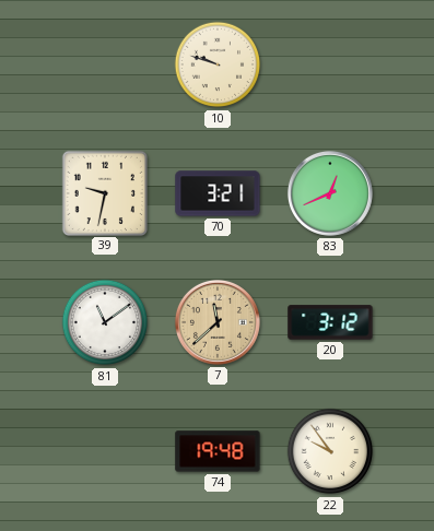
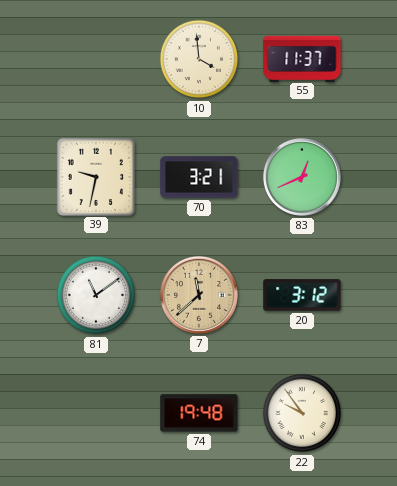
10: 9:48 -> 3:59 (199, 59)
55: none -> 11:37 (302, 58)
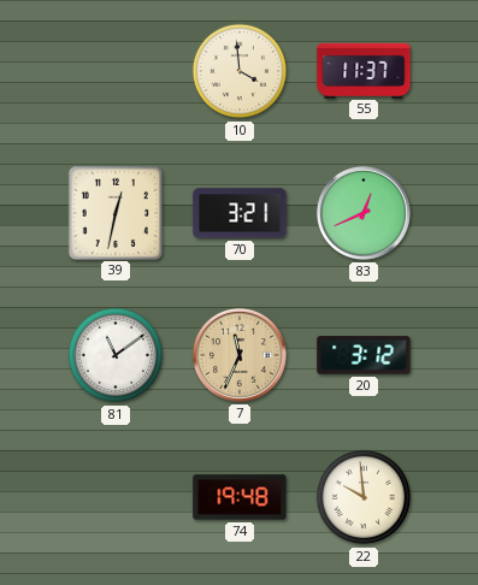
39: 9:32 -> 12:32 (114, 212)
7: 11:38 -> 11:34 (240, 355)
22: 9:54 -> 9:59 (364, 497)
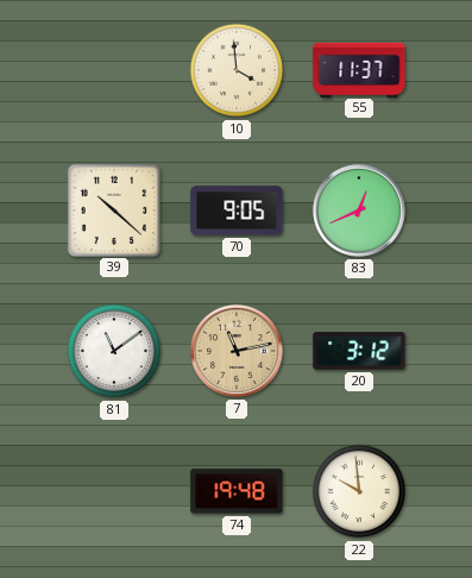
39: 12:32 -> 10:22 (113, 209)
70: 3:21 -> 9:05 (237, 211)
7: 11:34 -> 11:13 (237, 351)
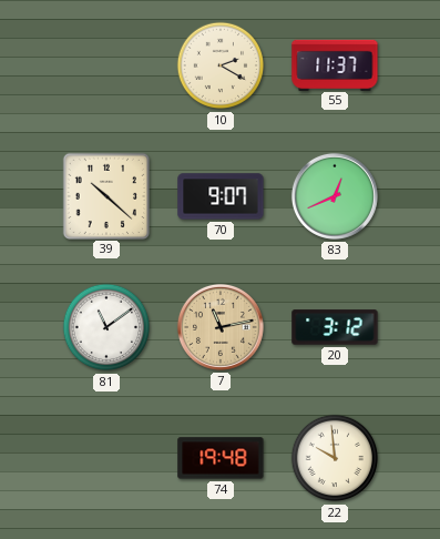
10: 3:59 -> 2:20 (221, 65)
70: 9:05 -> 9:07 (221, 196)
